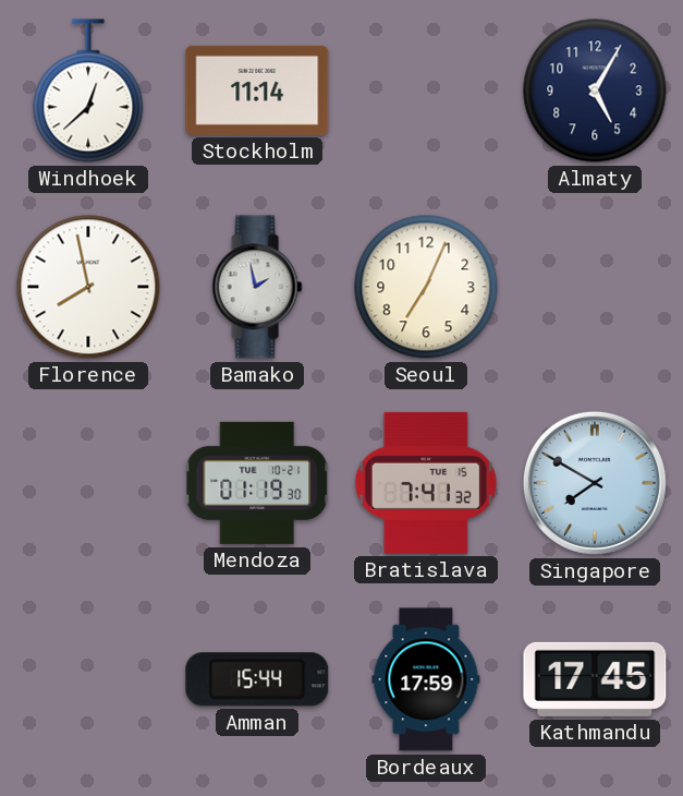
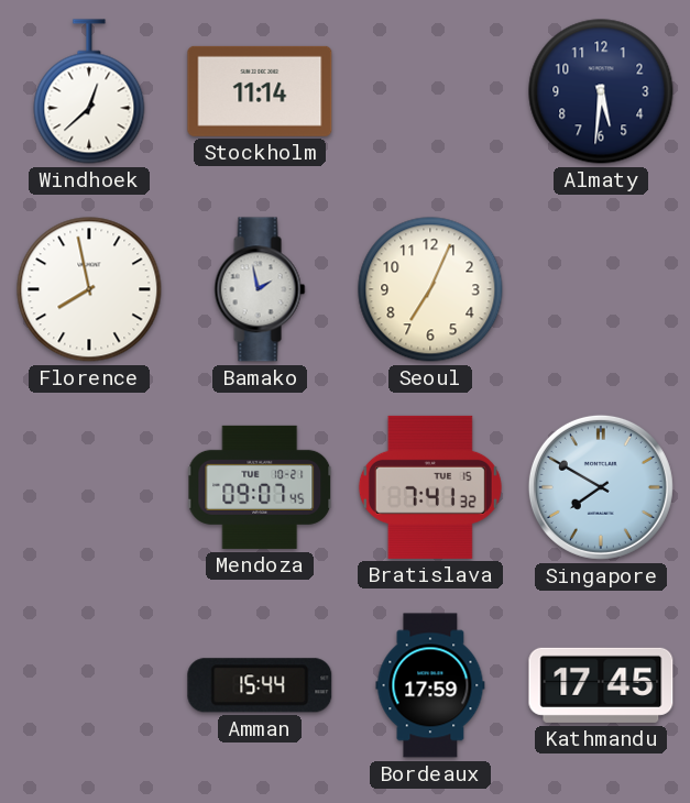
Almaty: 5:05 -> 5:31 (601, 91)
Mendoza: 01:19 -> 09:07 (261, 487)
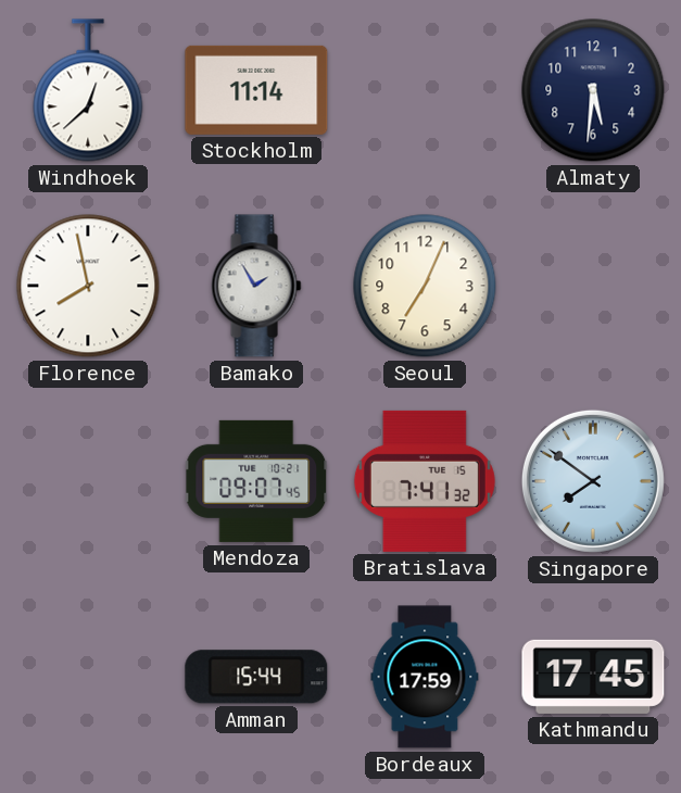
Bamako: 1:58 -> 1:55 (256, 286)
Singapore: 7:50 -> 7:51 (593, 481)
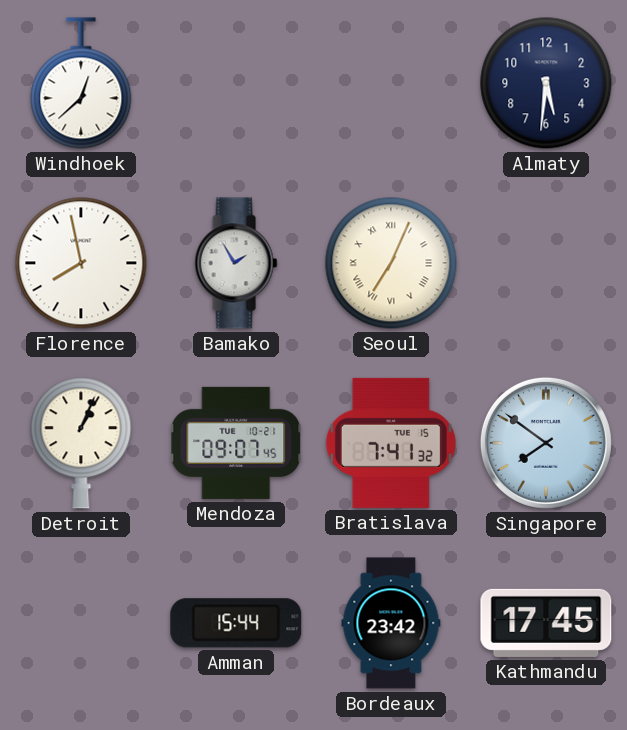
Stockholm: 11:14 -> none (256, 90)
Seoul numerals: Arabic -> Roman (391, 263)
Detroit: none -> 1:04 (81, 443)
Bordeaux: 17:59 -> 23:42 (391, 623)
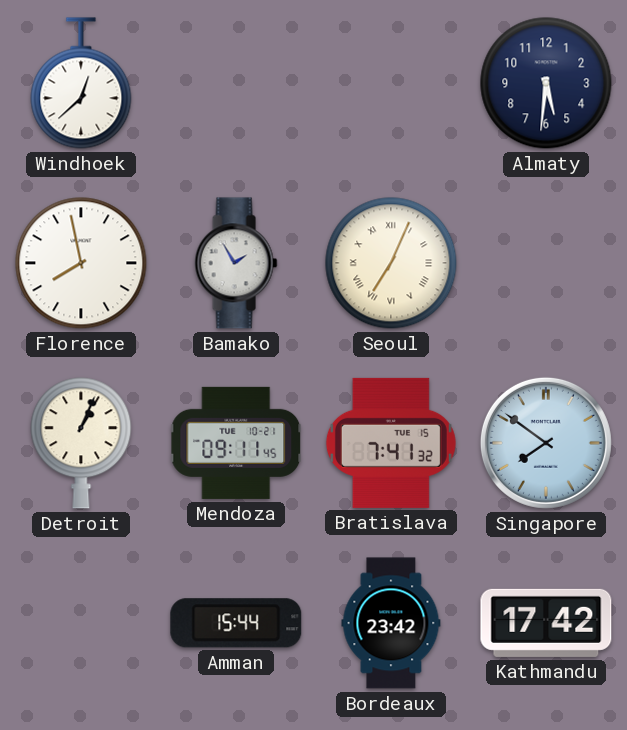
Mendoza: 09:07 -> 09:11 (237, 443)
Kathmandu: 17:45 -> 17:42 (546, 623)
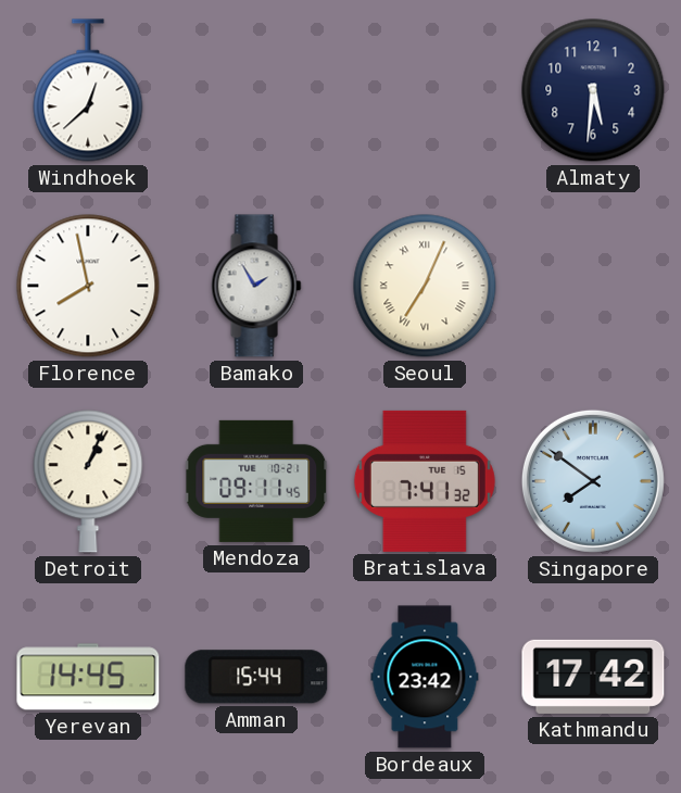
Yerevan: none -> 14:45 (88, 677)
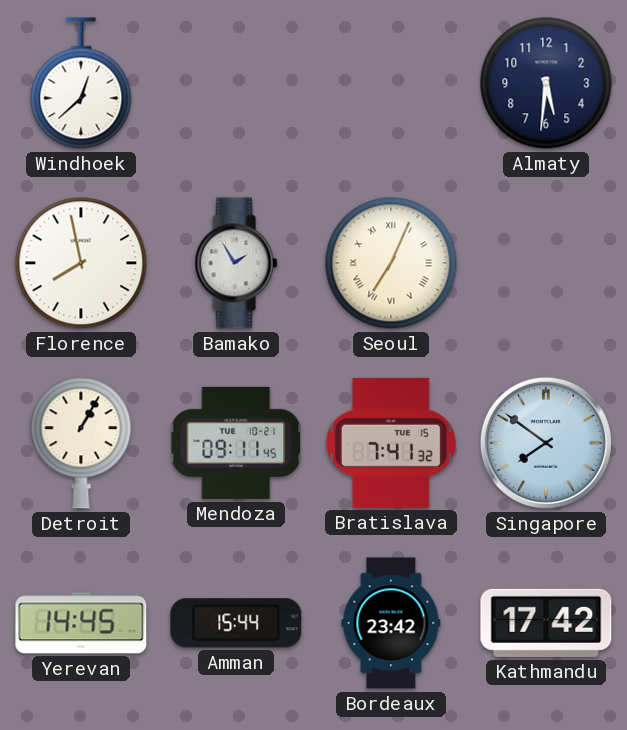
Detroit: 1:04 -> 1:05 (81, 443)
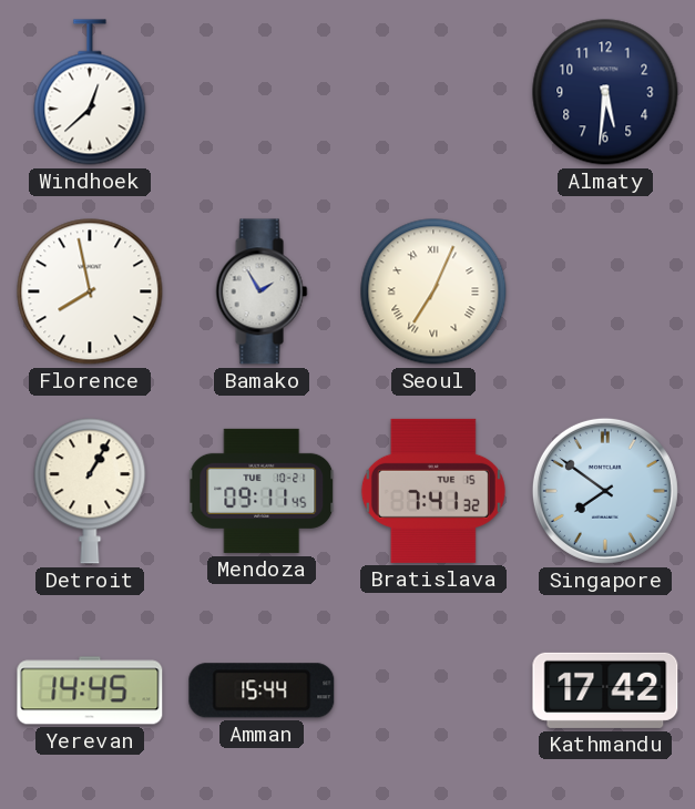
Bordeaux: 23:42 -> none (391, 623)
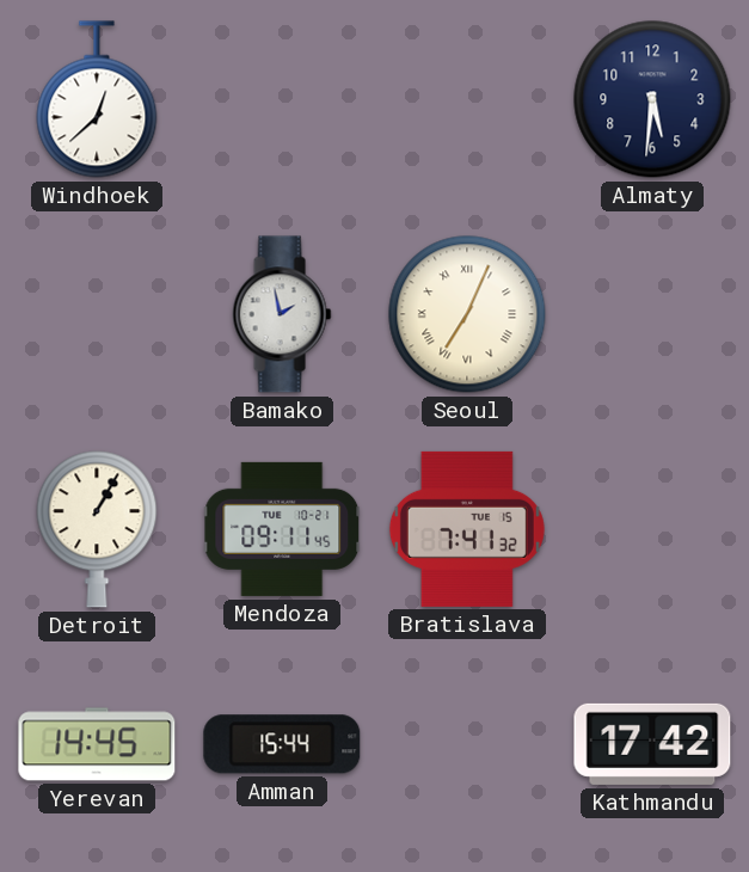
Florence: 7:58 -> none (90, 291)
Bamako: 1:55 -> 1:58 (282, 314)
Singapore: 7:51 -> none (605, 491)
